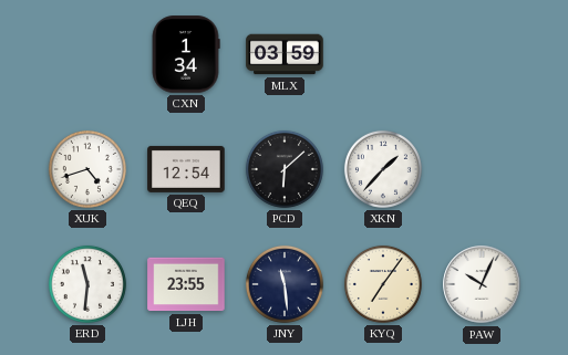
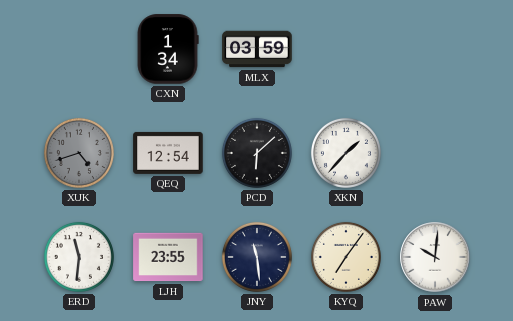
XUK dial: white -> grey (79, 153)
PAW: 10:04 -> 10:01 (435, 257)
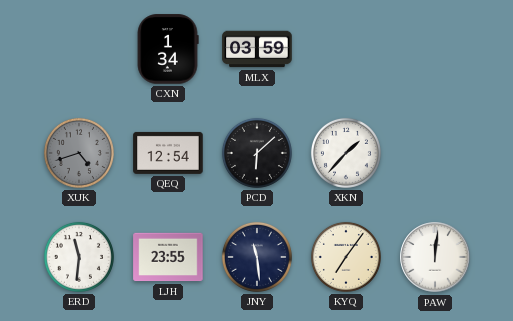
PAW: 10:01 -> 12:01 (435, 257)
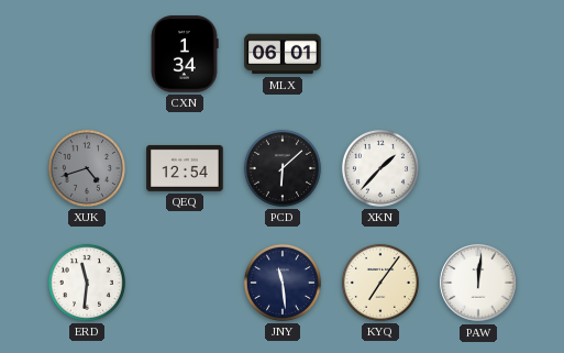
MLX: 03:59 -> 06:01 (283, 54)
LJH: 23:55 -> none (168, 257)
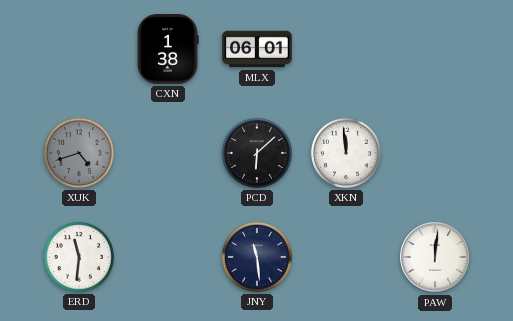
CXN: 1:34 -> 1:38 (168, 49)
QEQ: 12:54 -> none (185, 168)
XKN: 1:37 -> 11:59 (346, 153)
KYQ: 7:06 -> none (380, 283)
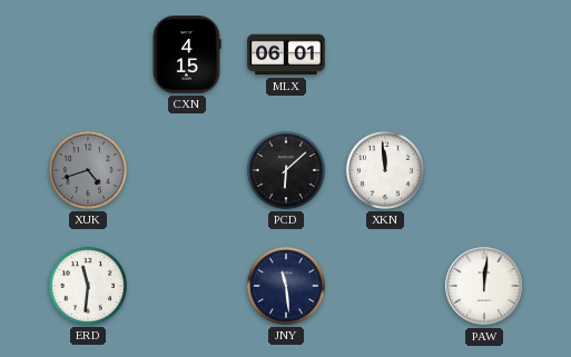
CXN: 1:38 -> 4:15 (187, 54)
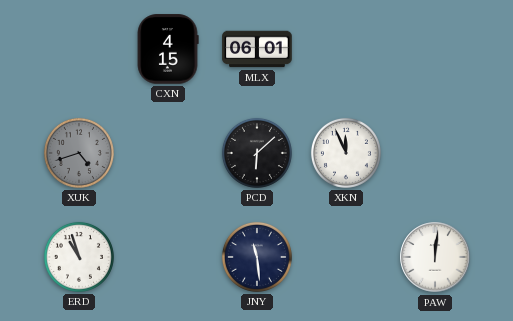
XKN: 11:59 -> 11:56 (346, 153)
ERD: 11:31 -> 10:57 (79, 257)
